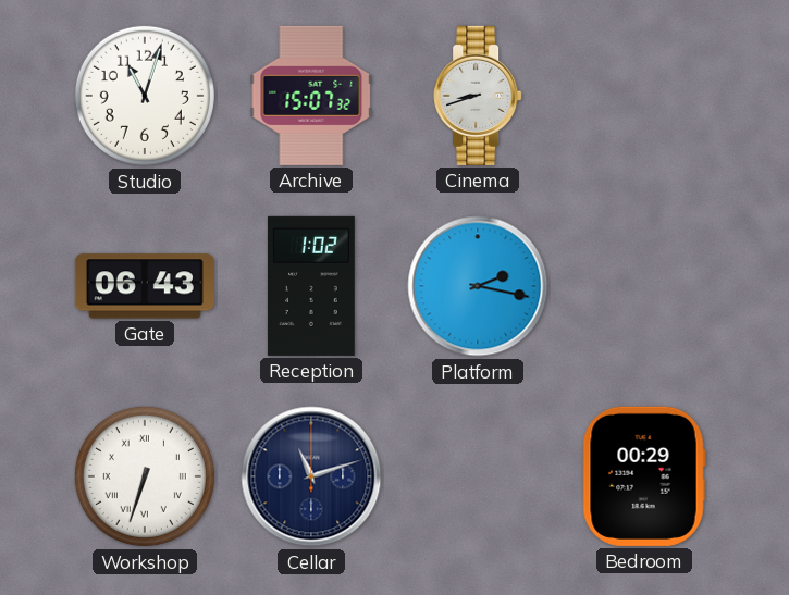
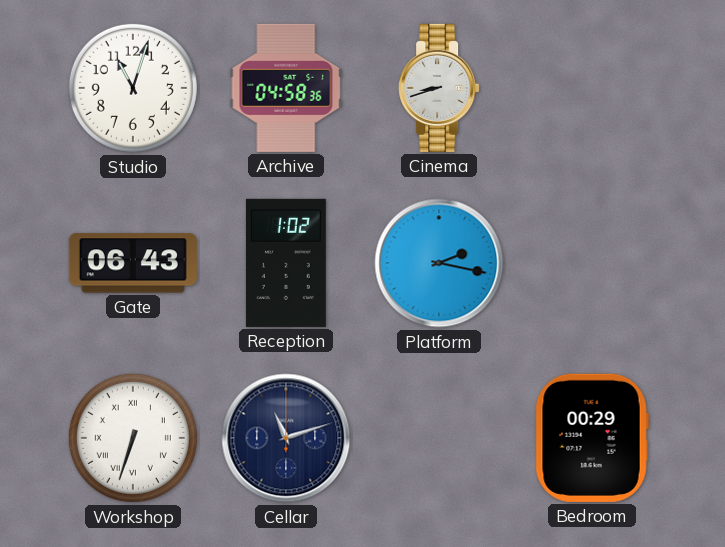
Archive: 15:07 -> 04:58 (286, 88)
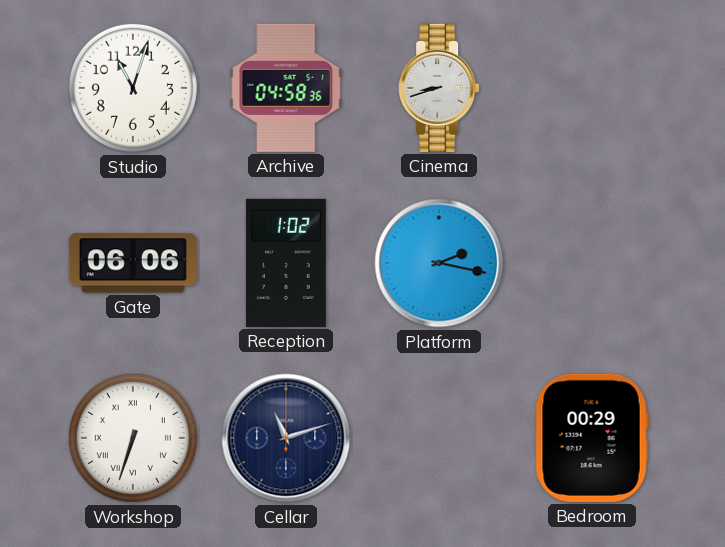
Gate: 06:43 -> 06:06 (133, 263)
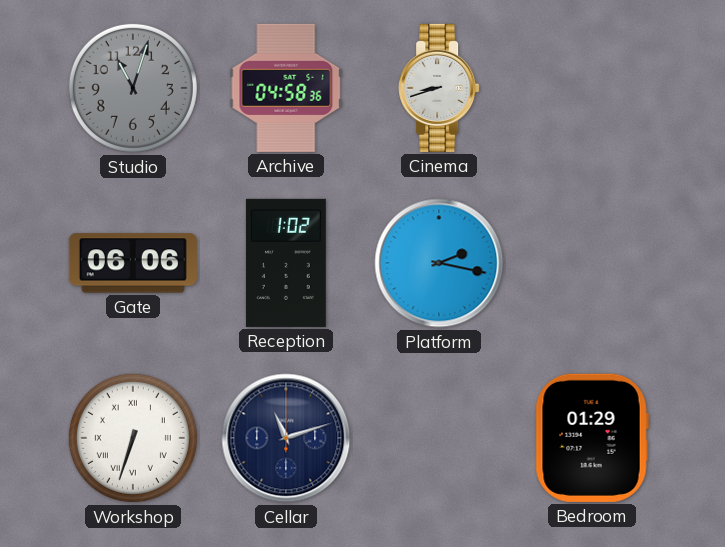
Studio dial: white -> grey (133, 88)
Bedroom: 00:29 -> 01:29 (592, 438)
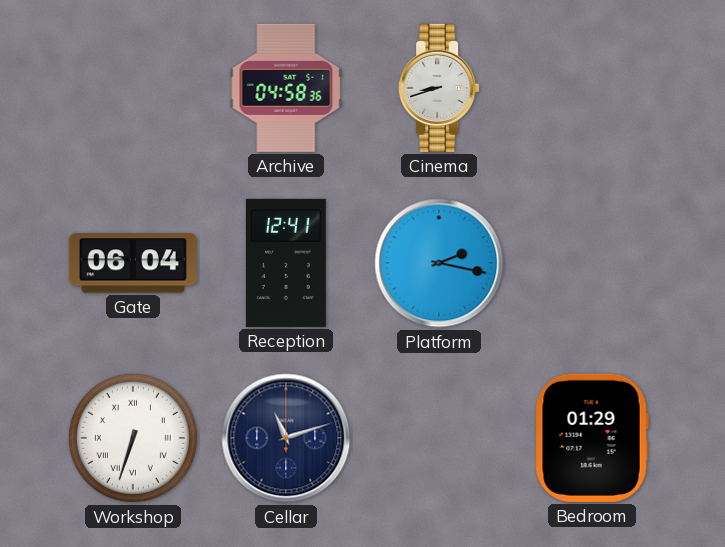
Studio: 11:03 -> none (133, 88)
Gate: 06:06 -> 06:04 (133, 263)
Reception: 1:02 -> 12:41 (286, 263)
